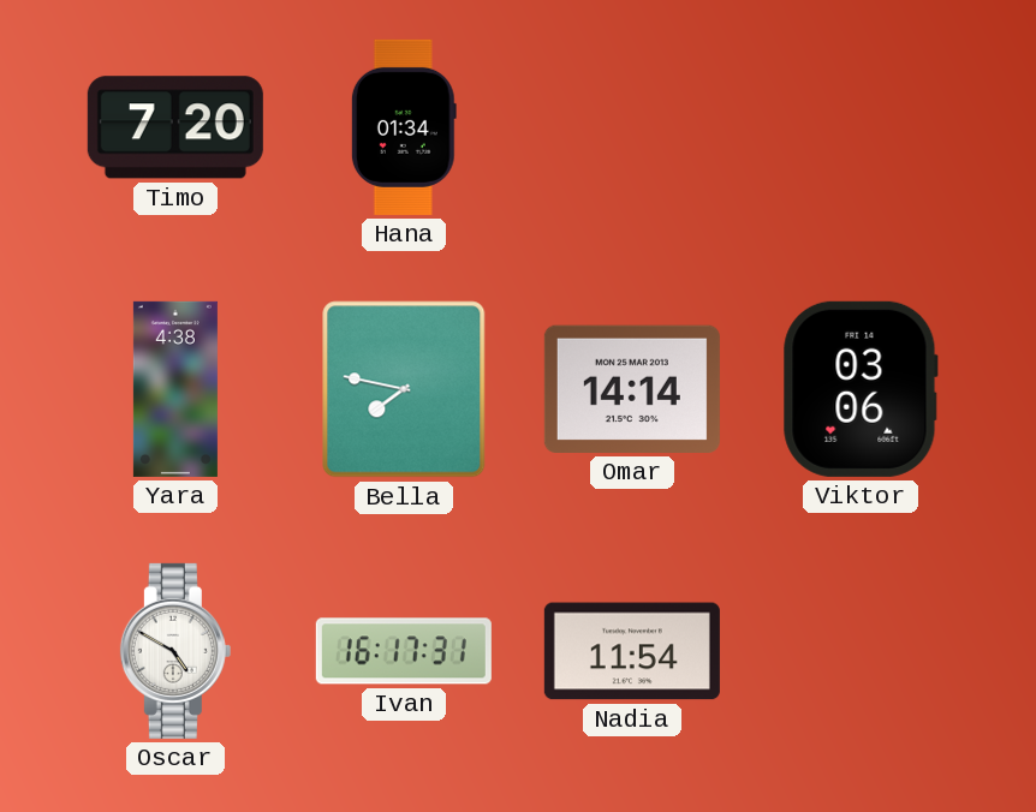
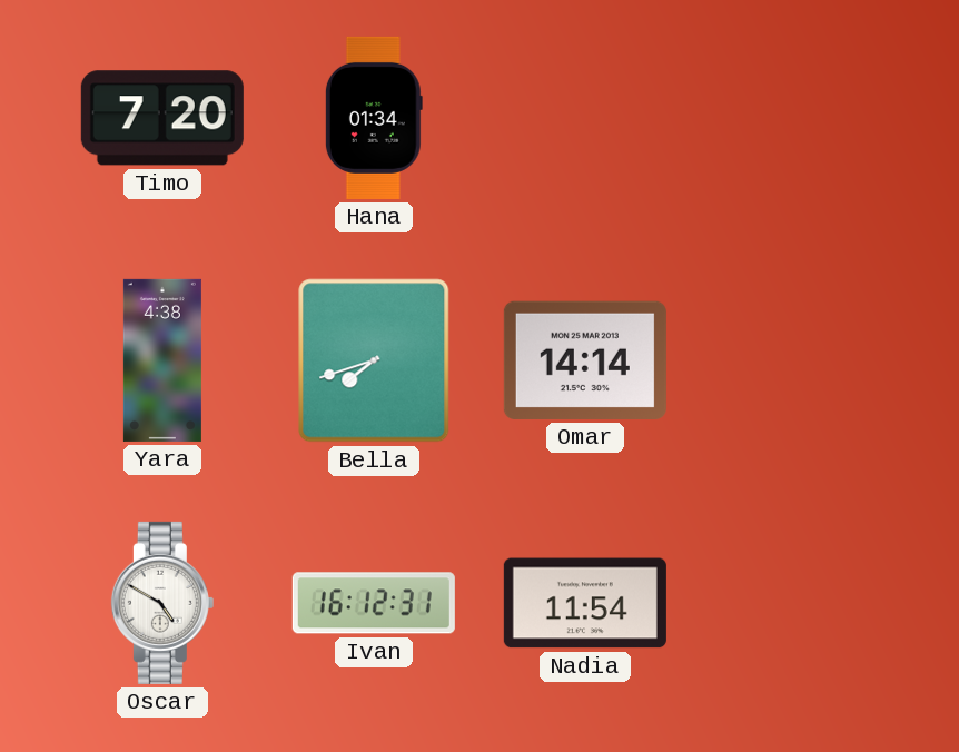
Bella: 7:47 -> 7:42 (374, 360)
Viktor: 03:06 -> none (861, 389)
Ivan: 16:17 -> 16:12 (374, 603)
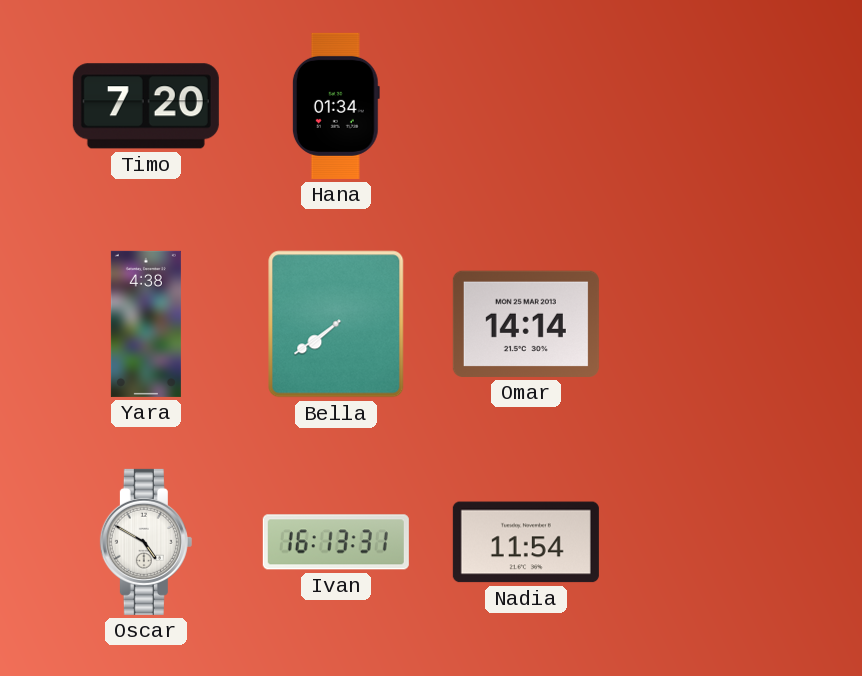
Bella: 7:42 -> 7:39 (336, 324)
Ivan: 16:12 -> 16:13 (336, 542)
